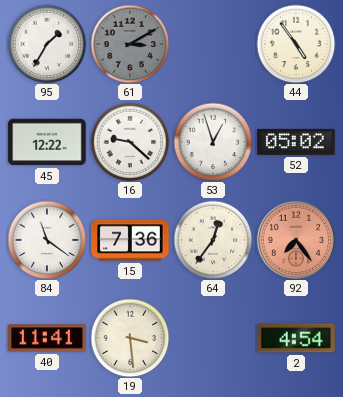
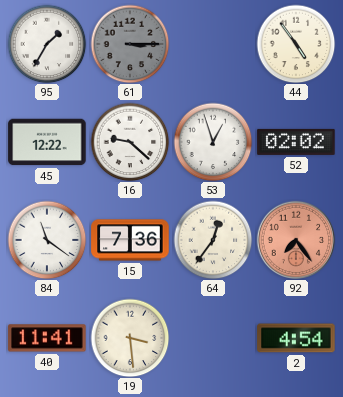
61: 3:10 -> 3:15 (130, 44)
52: 05:02 -> 02:02 (296, 142)
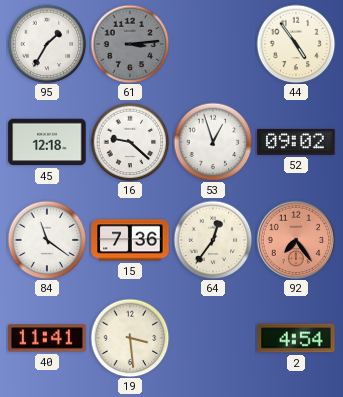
61: 3:15 -> 3:14 (130, 44)
45: 12:22 -> 12:18 (47, 142)
52: 02:02 -> 09:02 (296, 142)
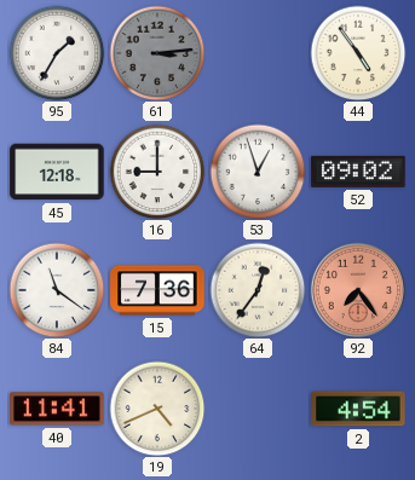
16: 9:22 -> 9:00 (157, 172)
19: 3:29 -> 4:41 (157, 409)
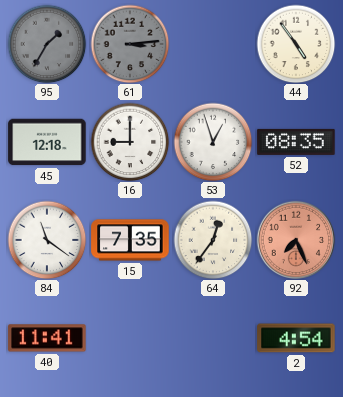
95 dial: white -> grey (47, 44)
52: 09:02 -> 08:35 (296, 142)
15: 7:36 -> 7:35 (130, 240)
92: 7:24 -> 7:26 (295, 239)
19: 4:41 -> none (157, 409)
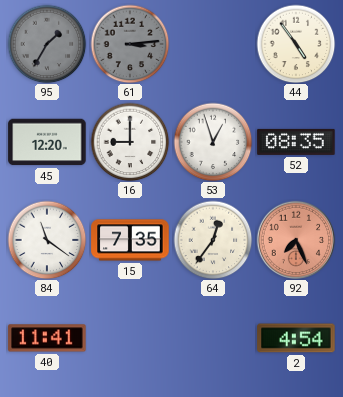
45: 12:18 -> 12:20 (47, 142)
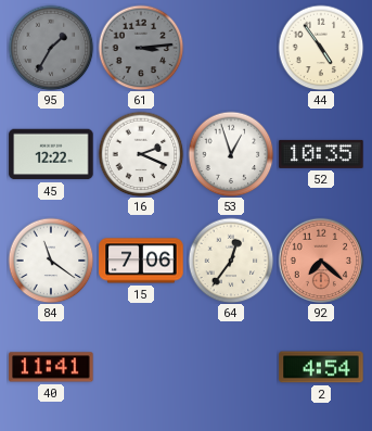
45: 12:20 -> 12:22 (51, 154)
16: 9:00 -> 2:19 (141, 154)
52: 08:35 -> 10:35 (321, 154)
15: 7:35 -> 7:06 (141, 261)
92: 7:26 -> 7:22 (320, 259)
